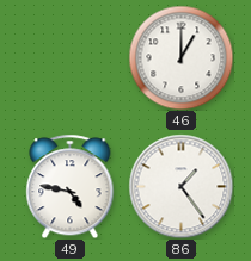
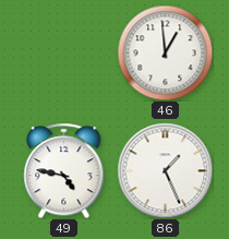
46: 1:00 -> 12:59 (165, 52)
86: 1:24 -> 1:26 (165, 170)
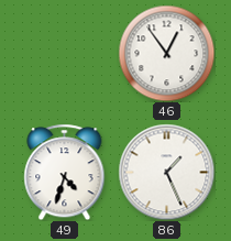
46: 12:59 -> 12:54 (166, 53)
49: 4:47 -> 4:33 (65, 172)
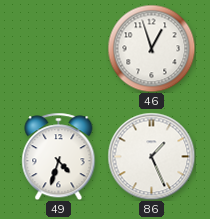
46: 12:54 -> 12:57 (151, 48)
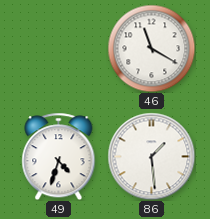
46: 12:57 -> 11:20 (151, 48)
86: 1:26 -> 1:29 (151, 156)
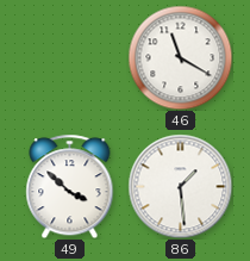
49: 4:33 -> 3:52 (70, 186)
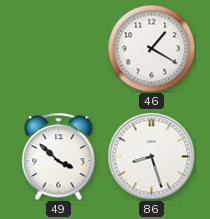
46: 11:20 -> 1:20 (151, 48)
86: 1:29 -> 8:27 (151, 156)
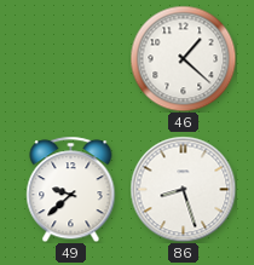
46: 1:20 -> 1:22 (183, 58)
49: 3:52 -> 9:38 (71, 189)
